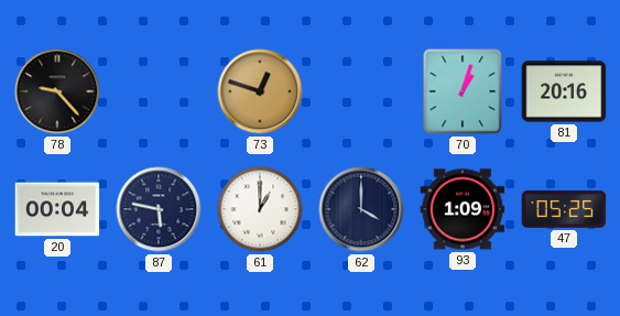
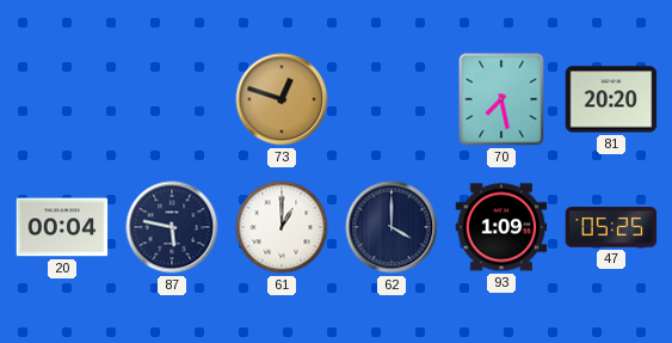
78: 9:23 -> none (57, 91)
70: 1:03 -> 7:28 (501, 99)
81: 20:16 -> 20:20 (611, 99)
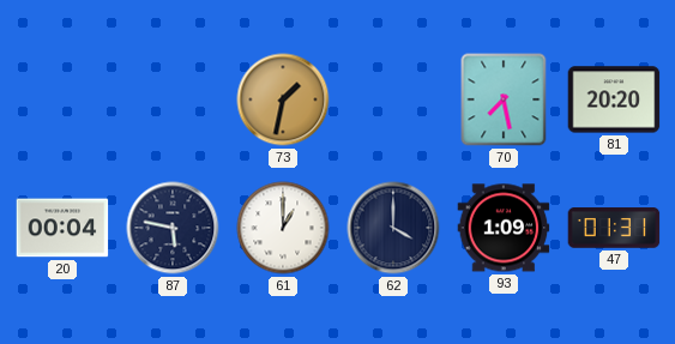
73: 12:48 -> 1:32 (283, 99)
47: 05:25 -> 01:31 (614, 228)
